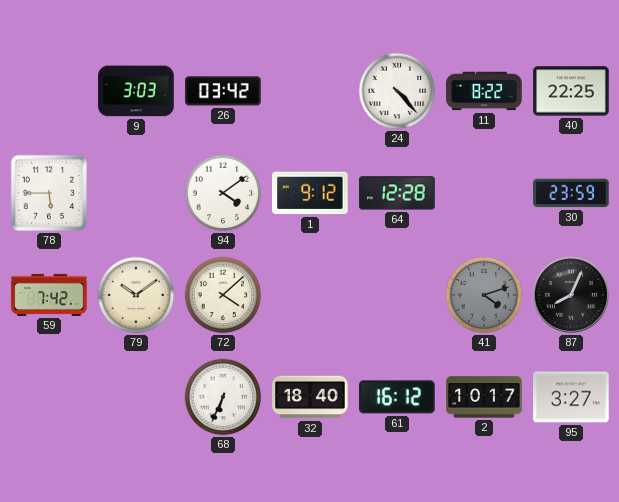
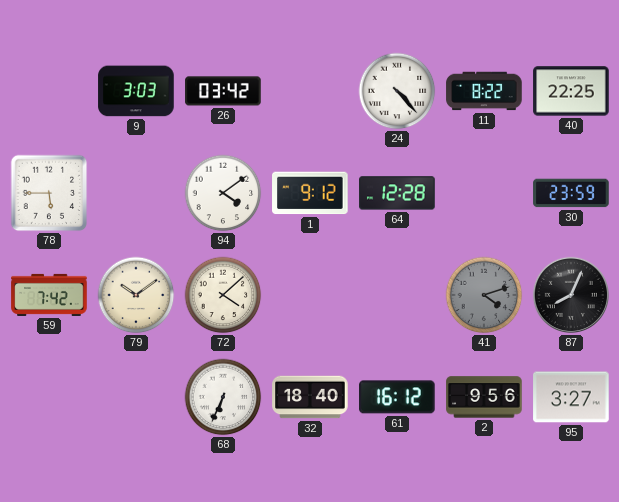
2: 10:17 -> 9:56 (484, 397)
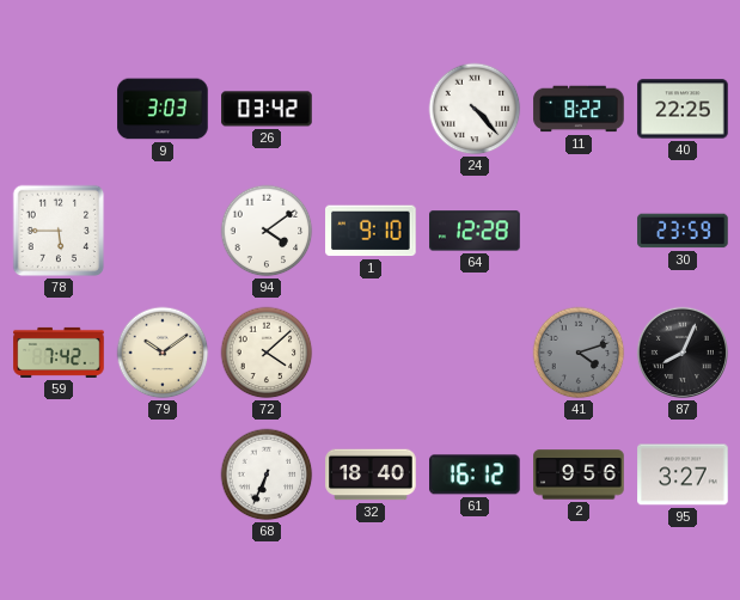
1: 9:12 -> 9:10 (371, 231)
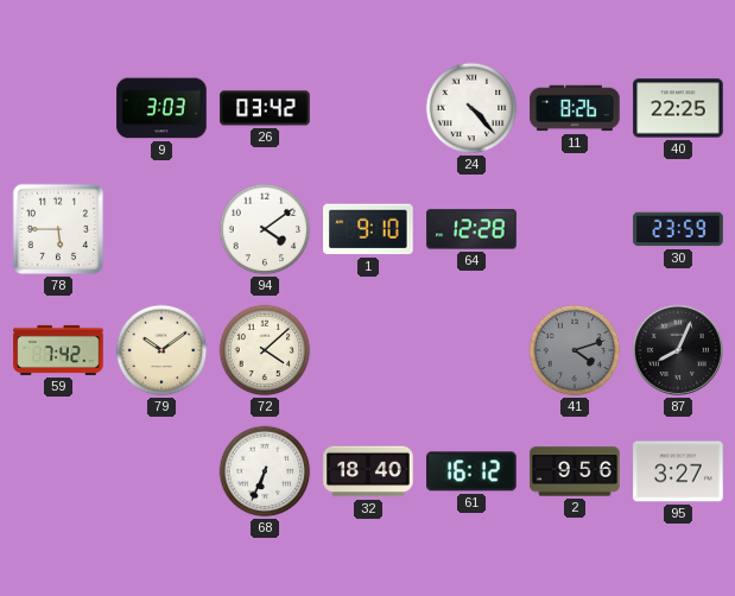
11: 8:22 -> 8:26 (575, 108)
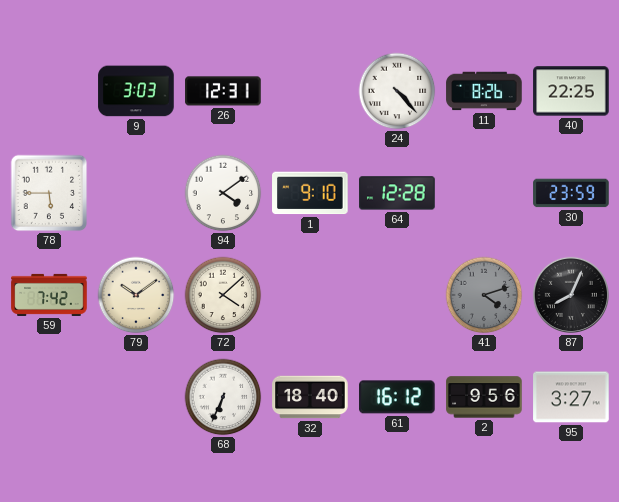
26: 03:42 -> 12:31 (223, 91)
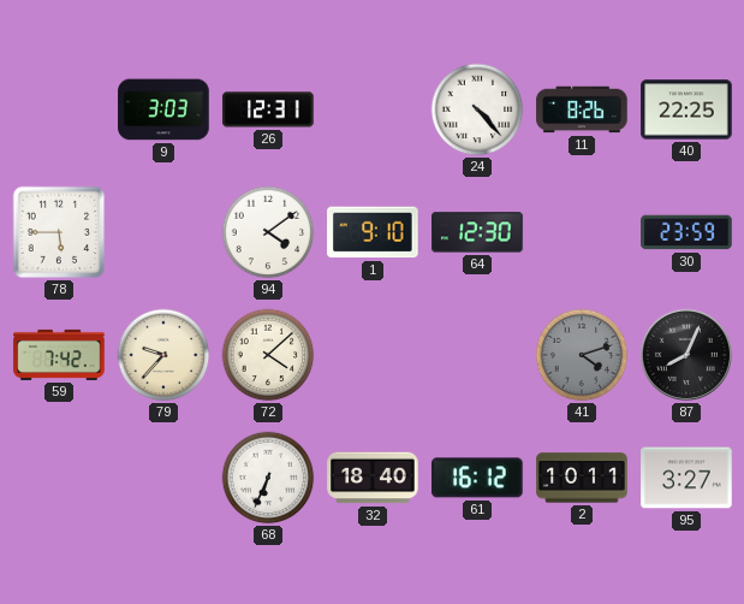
64: 12:28 -> 12:30 (477, 232)
79: 10:09 -> 9:37 (163, 355)
2: 9:56 -> 10:11 (582, 478)
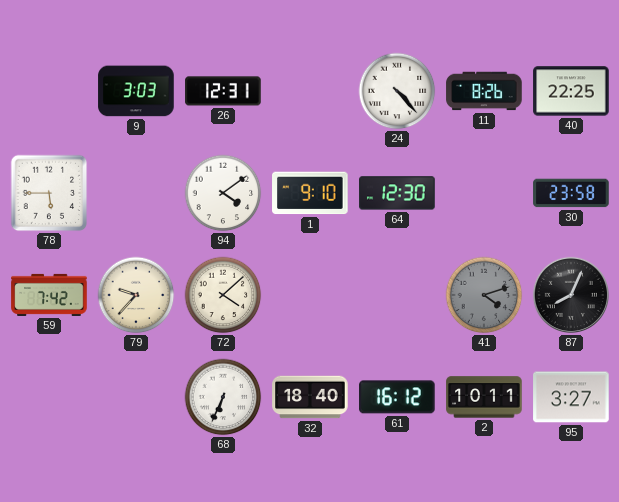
30: 23:59 -> 23:58 (571, 193)
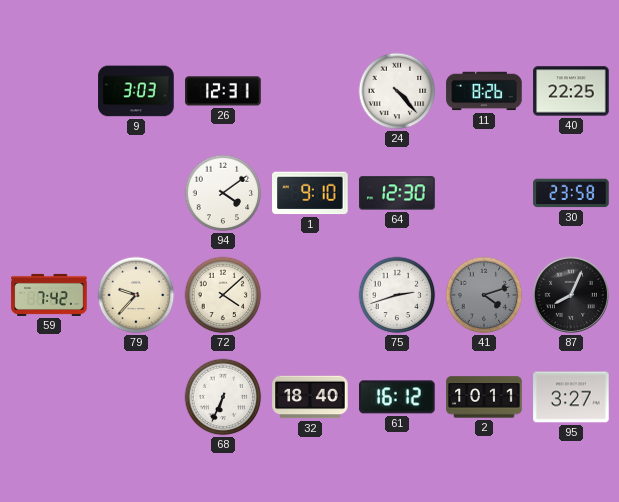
78: 5:45 -> none (49, 193)
75: none -> 2:42 (397, 295)
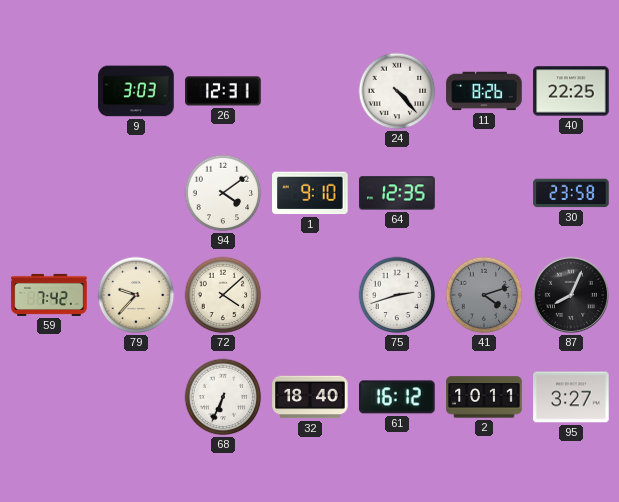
64: 12:30 -> 12:35 (397, 193)
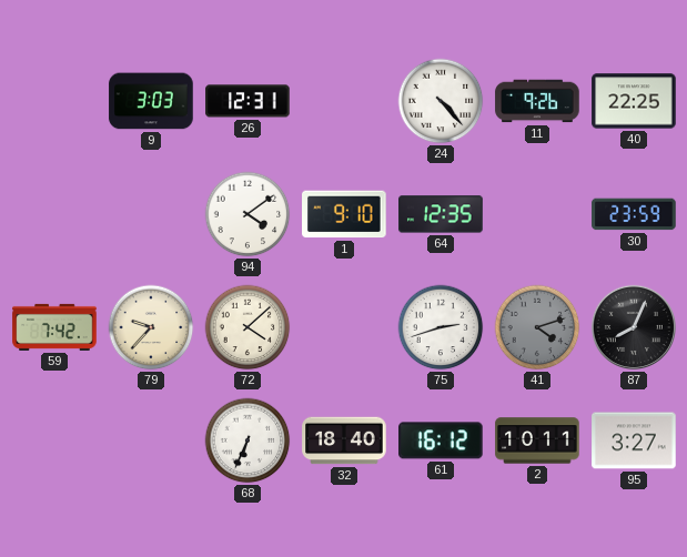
11: 8:26 -> 9:26 (537, 101)
30: 23:58 -> 23:59 (634, 214)
